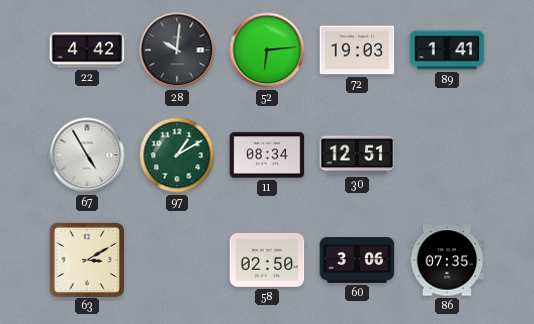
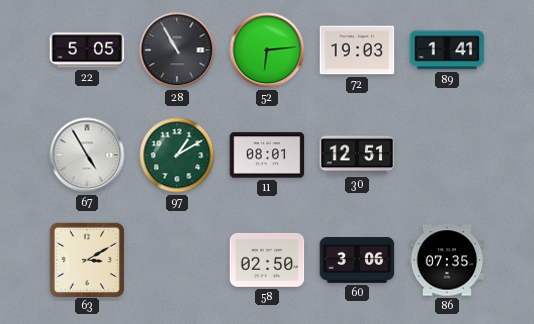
22: 4:42 -> 5:05 (87, 50)
28: 10:01 -> 10:55 (177, 50)
11: 08:34 -> 08:01 (267, 155)
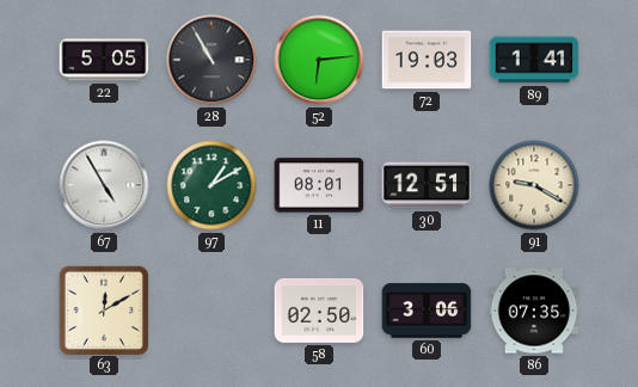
91: none -> 9:20 (534, 185)
63: 3:10 -> 12:10 (103, 309)
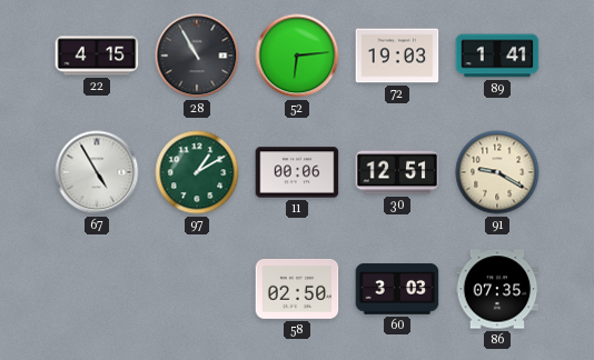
22: 5:05 -> 4:15 (97, 56)
11: 08:01 -> 00:06 (297, 172)
63: 12:10 -> none (103, 309)
60: 3:06 -> 3:03 (397, 289)
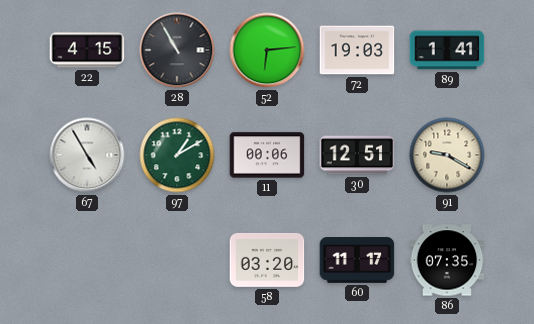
58: 02:50 -> 03:20 (267, 260)
60: 3:03 -> 11:17 (357, 260)
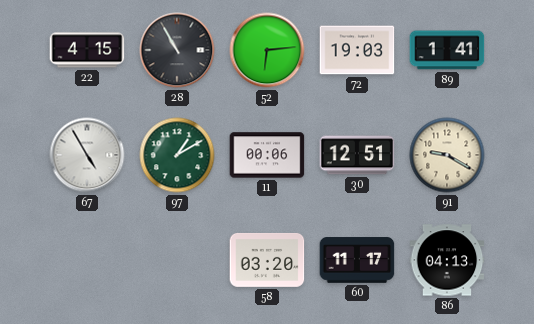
86: 07:35 -> 04:13 (447, 260)
